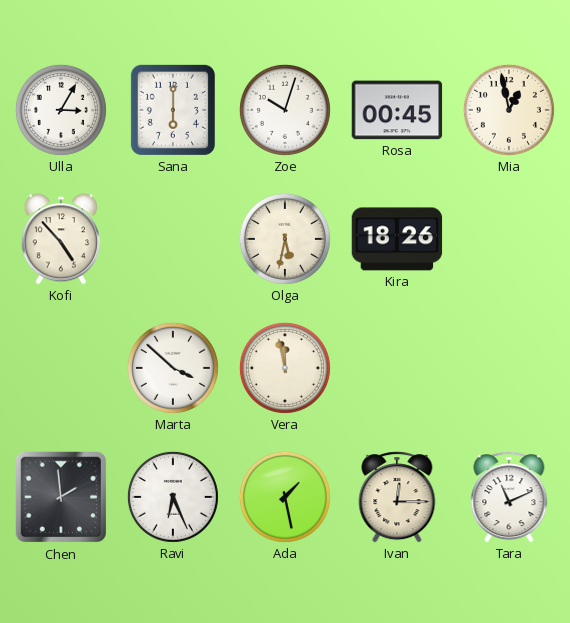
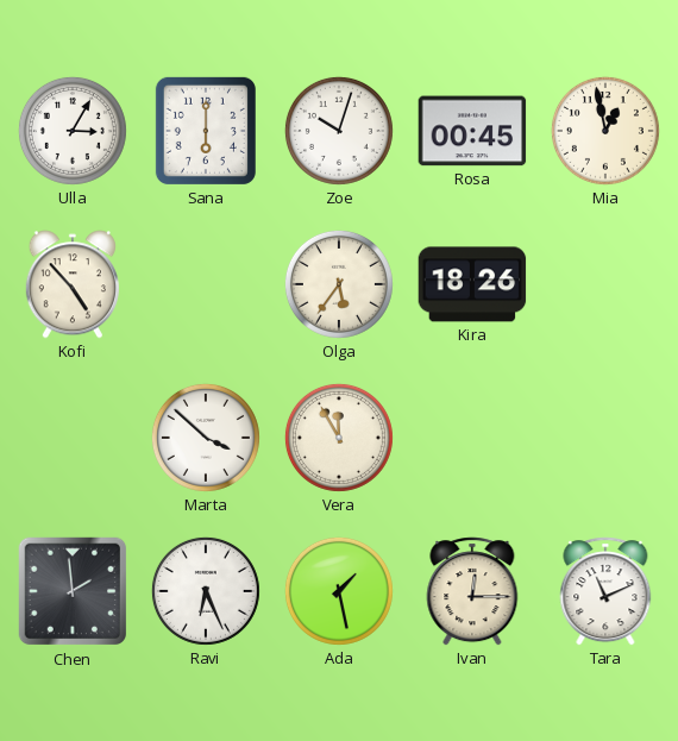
Olga: 5:32 -> 5:36 (339, 284)
Vera: 11:58 -> 11:55 (339, 438)
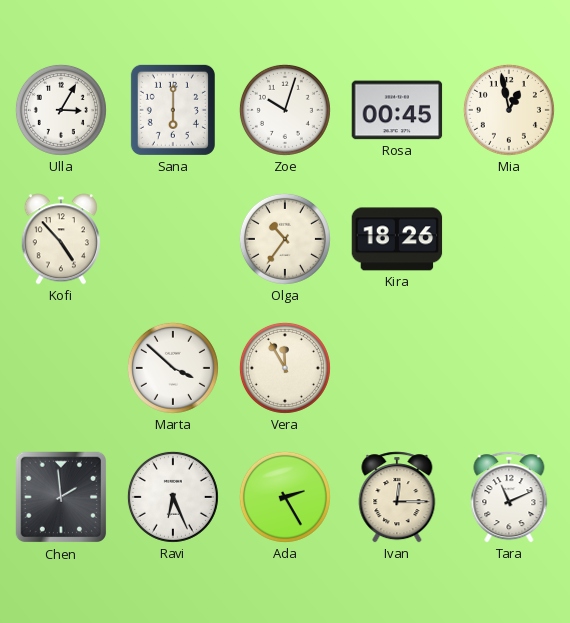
Olga: 5:36 -> 10:36 (285, 239)
Ada: 1:28 -> 2:25 (285, 497)
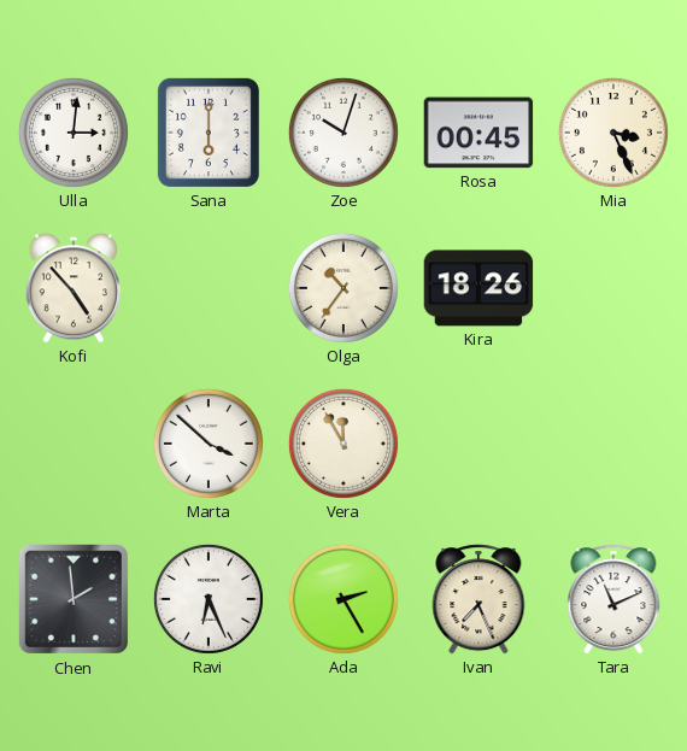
Ulla: 3:05 -> 3:01 (74, 133)
Mia: 12:58 -> 3:26 (613, 133)
Ivan: 12:15 -> 7:26 (478, 599)
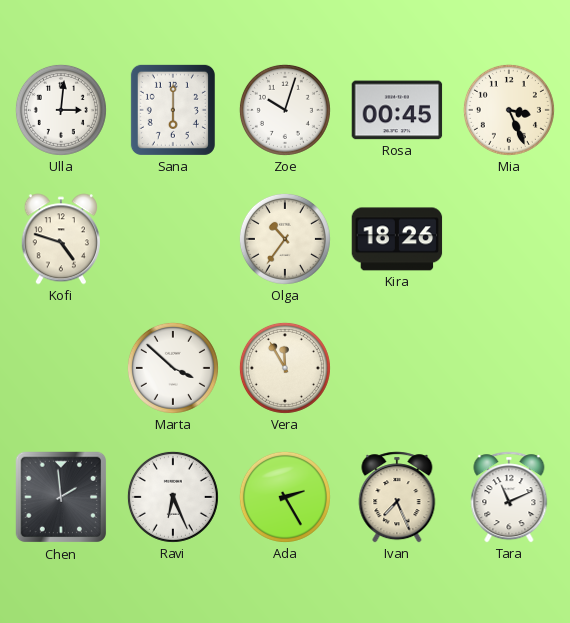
Kofi: 4:53 -> 4:48 (61, 239)
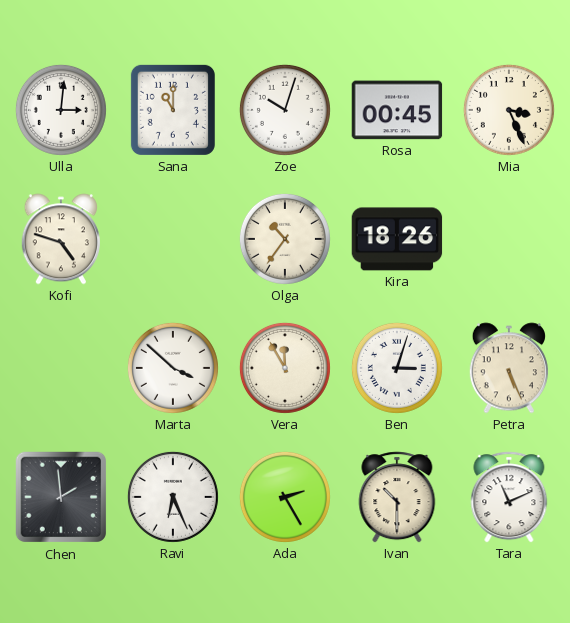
Sana: 6:00 -> 11:00 (173, 110)
Ben: none -> 3:03 (397, 368)
Petra: none -> 5:26 (509, 368)
Ivan: 7:26 -> 10:30 (397, 497)
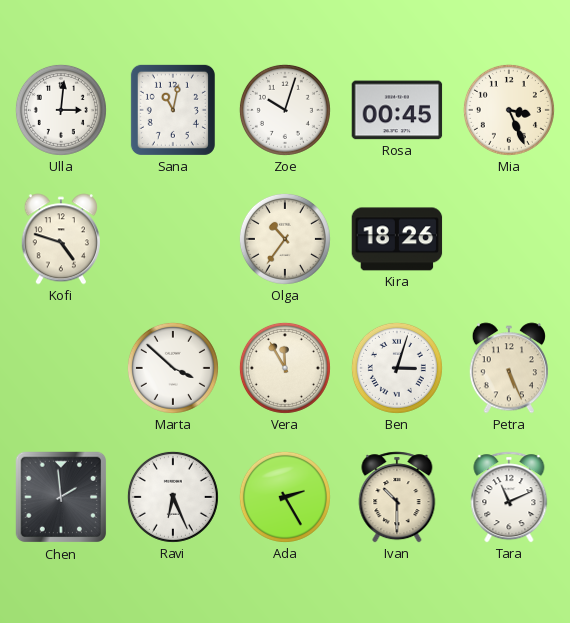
Sana: 11:00 -> 11:02 (173, 110)
